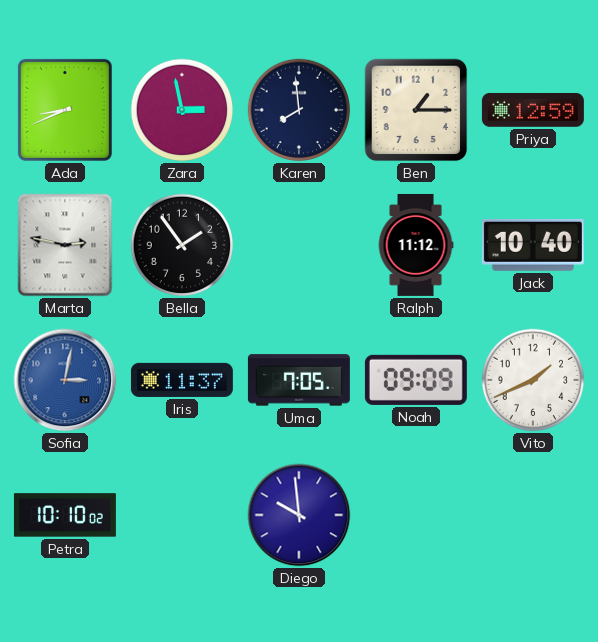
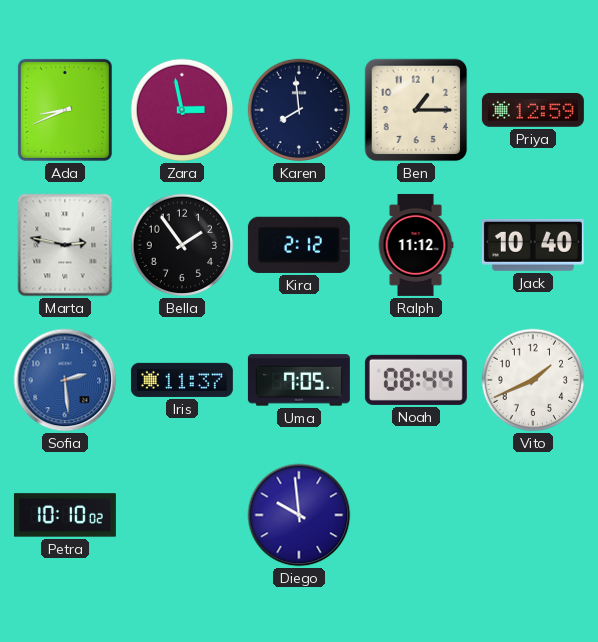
Kira: none -> 2:12 (299, 245)
Sofia: 3:02 -> 2:29 (65, 380)
Noah: 09:09 -> 08:44 (416, 380)
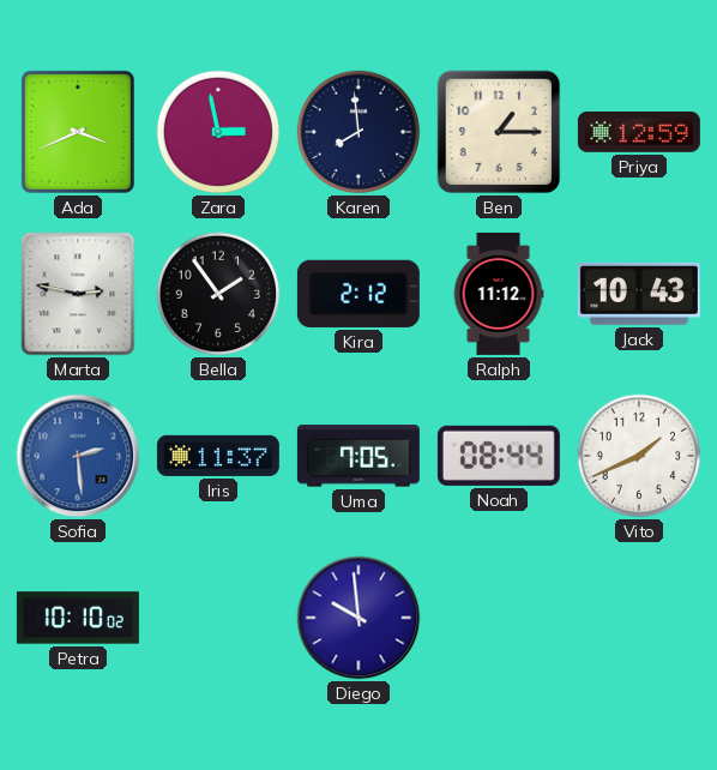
Ada: 8:41 -> 3:41 (78, 132)
Jack: 10:40 -> 10:43 (639, 294)
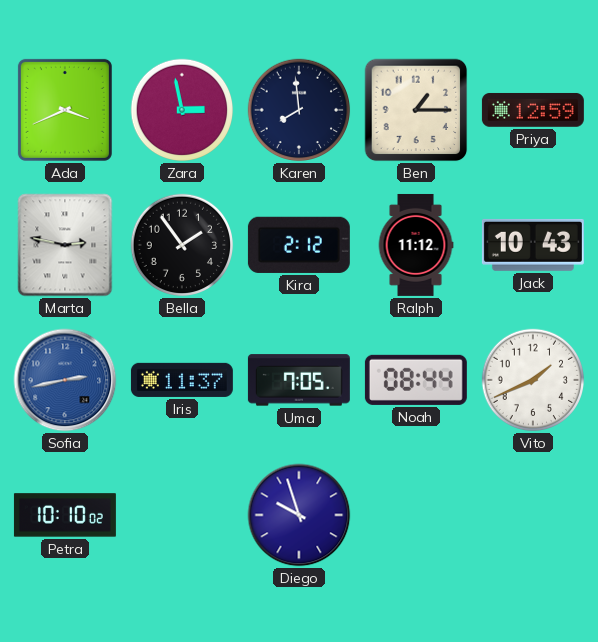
Sofia: 2:29 -> 2:43 (65, 380)
Diego: 9:59 -> 9:57 (299, 515)
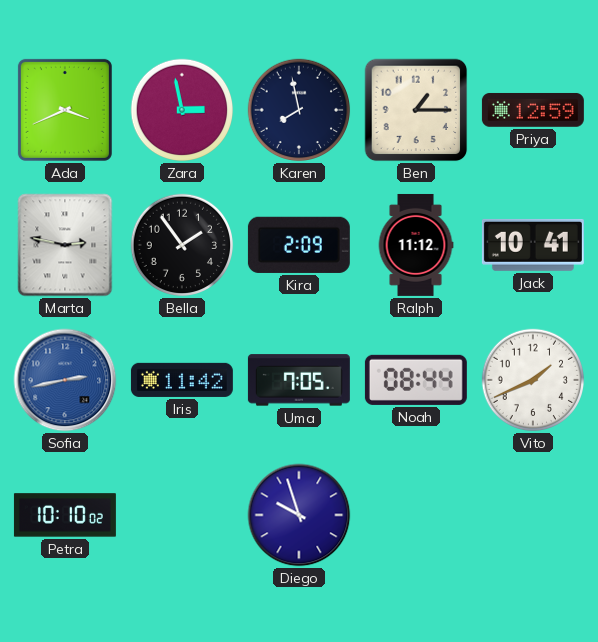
Karen: 7:59 -> 7:58 (299, 110)
Kira: 2:12 -> 2:09 (299, 245)
Jack: 10:43 -> 10:41 (533, 245)
Iris: 11:37 -> 11:42 (182, 380)
